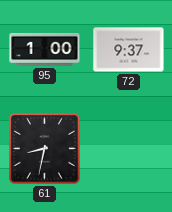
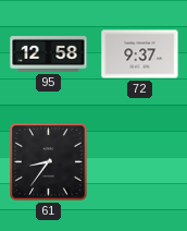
95: 1:00 -> 12:58 (49, 53)
61: 8:32 -> 8:36 (49, 162)
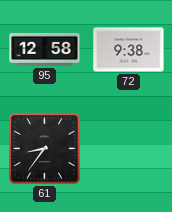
72: 9:37 -> 9:38 (129, 50)
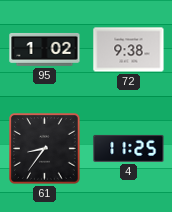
95: 12:58 -> 1:02 (45, 49)
4: none -> 11:25 (129, 148)
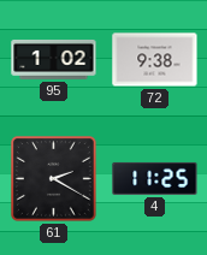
61: 8:36 -> 2:20 (54, 179)
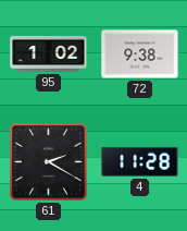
4: 11:25 -> 11:28 (140, 161)
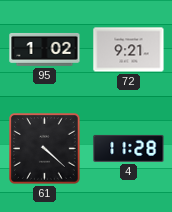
72: 9:38 -> 9:21 (129, 50)
61: 2:20 -> 4:22 (45, 149)
